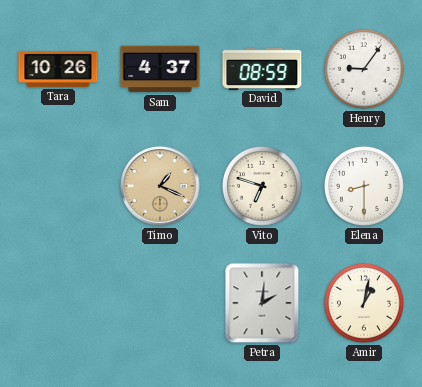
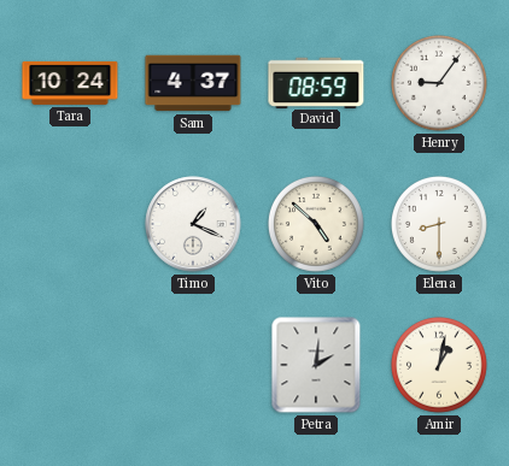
Tara: 10:26 -> 10:24 (70, 83)
Timo dial: champagne -> white (193, 224)
Vito: 6:48 -> 4:52 (316, 224)
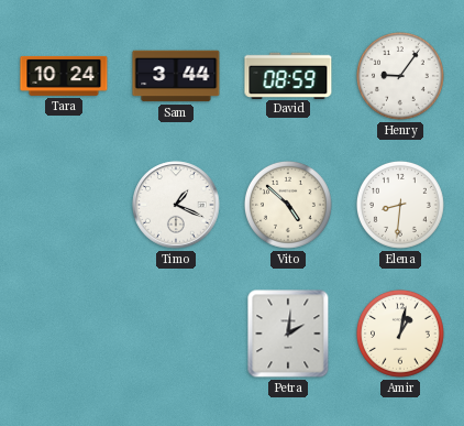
Sam: 4:37 -> 3:44 (176, 76)
Elena: 8:30 -> 8:31 (400, 205)
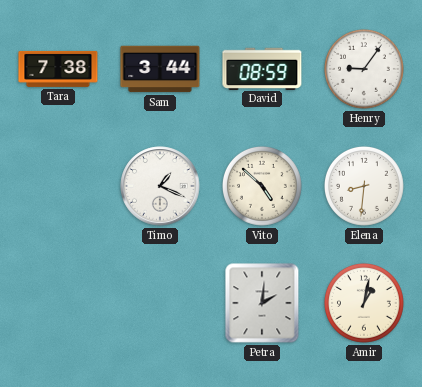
Tara: 10:24 -> 7:38 (58, 69)
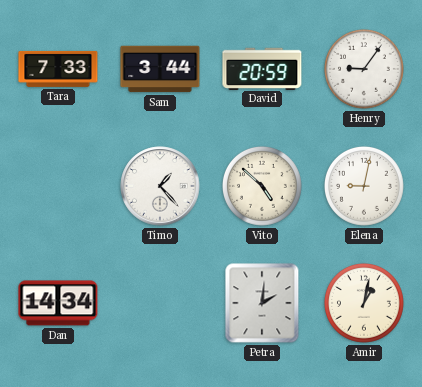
Tara: 7:38 -> 7:33 (58, 69)
David: 08:59 -> 20:59 (262, 68)
Timo: 1:19 -> 1:23 (160, 186)
Elena: 8:31 -> 9:02 (364, 186)
Dan: none -> 14:34 (58, 303)
